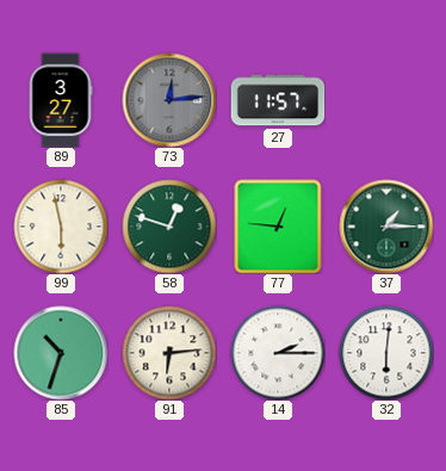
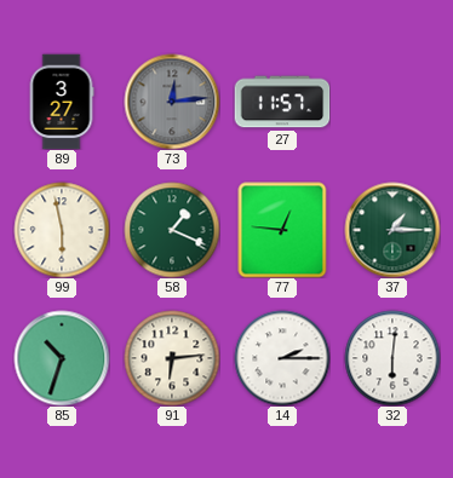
58: 12:48 -> 1:19 (172, 230)
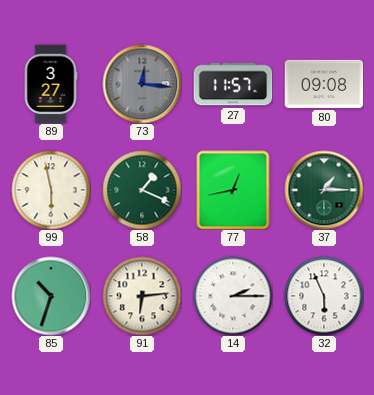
73: 12:14 -> 12:16 (142, 84)
80: none -> 09:08 (324, 84)
77: 12:46 -> 12:43 (233, 190)
32: 6:01 -> 5:56 (324, 296)
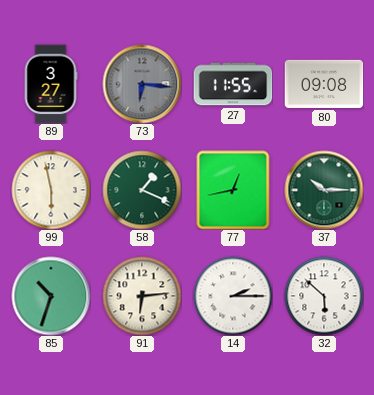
73: 12:16 -> 6:16 (142, 84)
27: 11:57 -> 11:55 (233, 84)
37: 1:15 -> 10:15 (324, 190)
32: 5:56 -> 5:52 (324, 296)
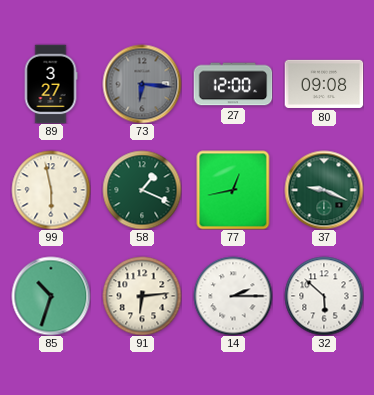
27: 11:55 -> 12:00 (233, 84)
37: 10:15 -> 9:19 (324, 190)
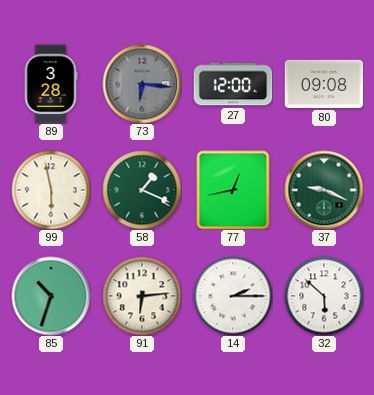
89: 3:27 -> 3:28 (51, 84)
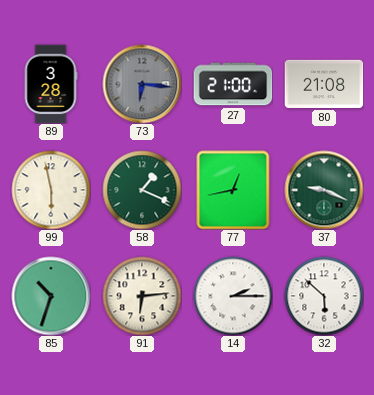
27: 12:00 -> 21:00 (233, 84)
80: 09:08 -> 21:08 (324, 84)
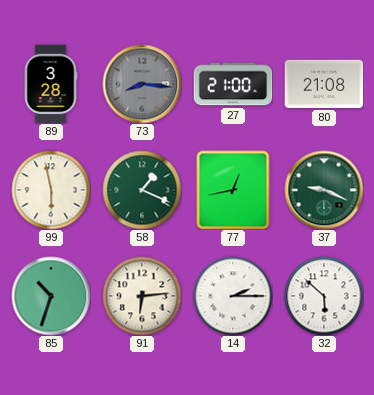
73: 6:16 -> 8:16 (142, 84)
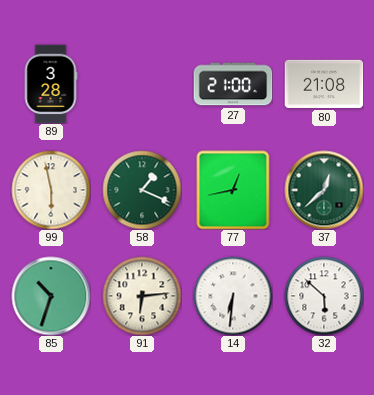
73: 8:16 -> none (142, 84)
37: 9:19 -> 12:38 (324, 190)
14: 2:15 -> 6:31 (233, 296)
